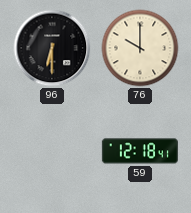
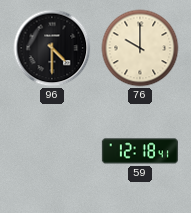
96: 6:30 -> 4:30 (52, 48)
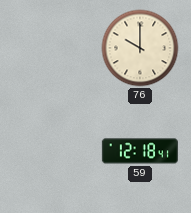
96: 4:30 -> none (52, 48)
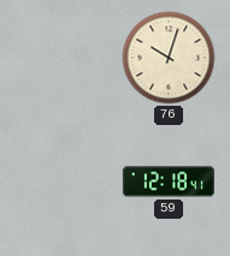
76: 10:00 -> 10:03 (169, 58)
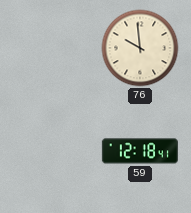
76: 10:03 -> 9:59 (140, 48)
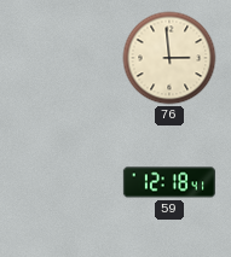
76: 9:59 -> 2:59 (169, 58)
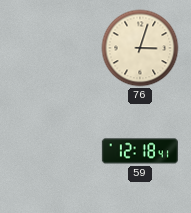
76: 2:59 -> 3:03 (140, 48)
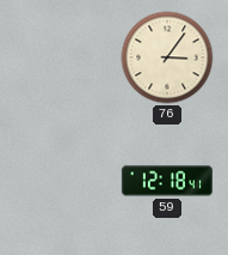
76: 3:03 -> 3:06 (167, 57)
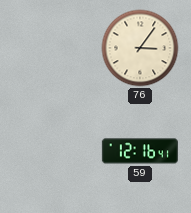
59: 12:18 -> 12:16 (140, 151)
